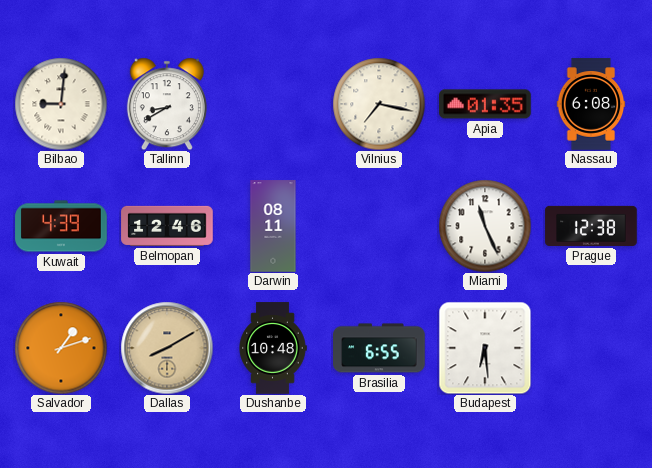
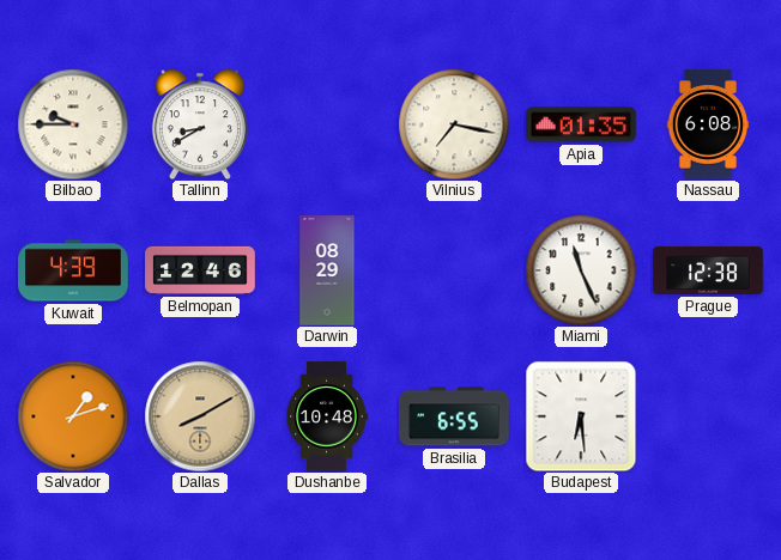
Bilbao: 9:01 -> 9:45 (73, 124)
Darwin: 08:11 -> 08:29 (327, 270)
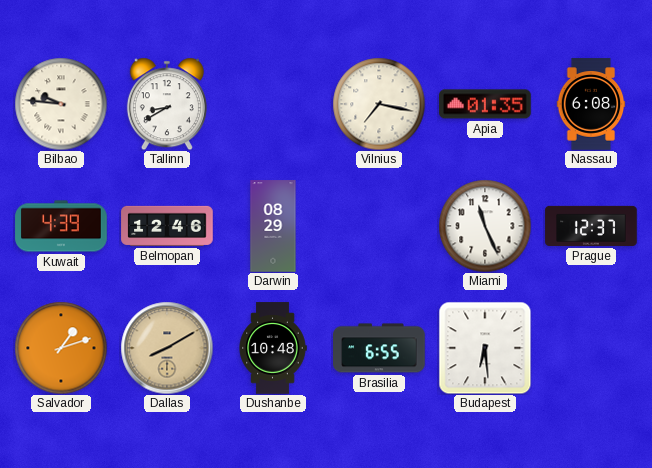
Bilbao: 9:45 -> 9:46 (61, 104)
Prague: 12:38 -> 12:37 (591, 226)
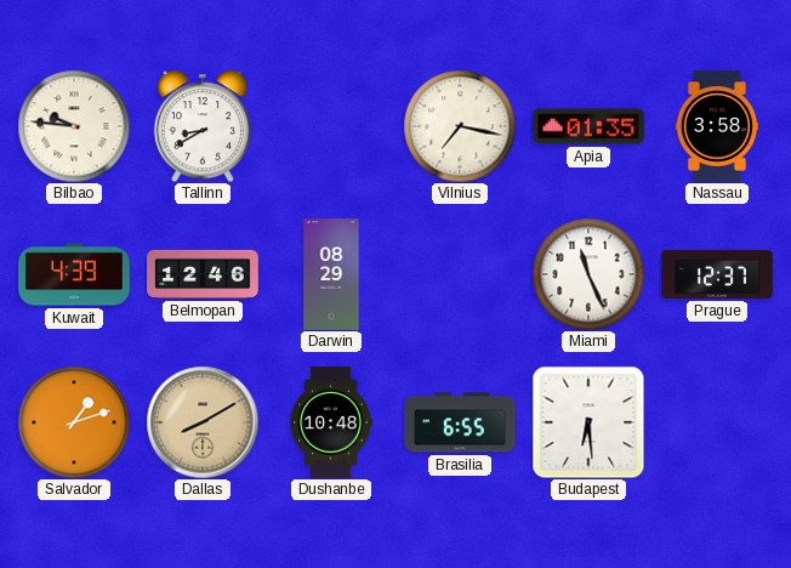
Nassau: 6:08 -> 3:58 (717, 126)
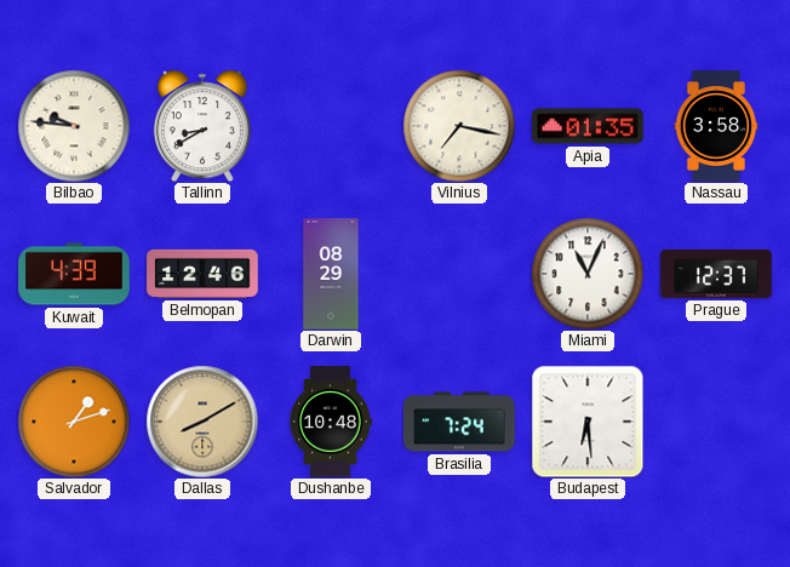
Miami: 11:26 -> 11:04 (588, 274)
Brasilia: 6:55 -> 7:24 (459, 422)
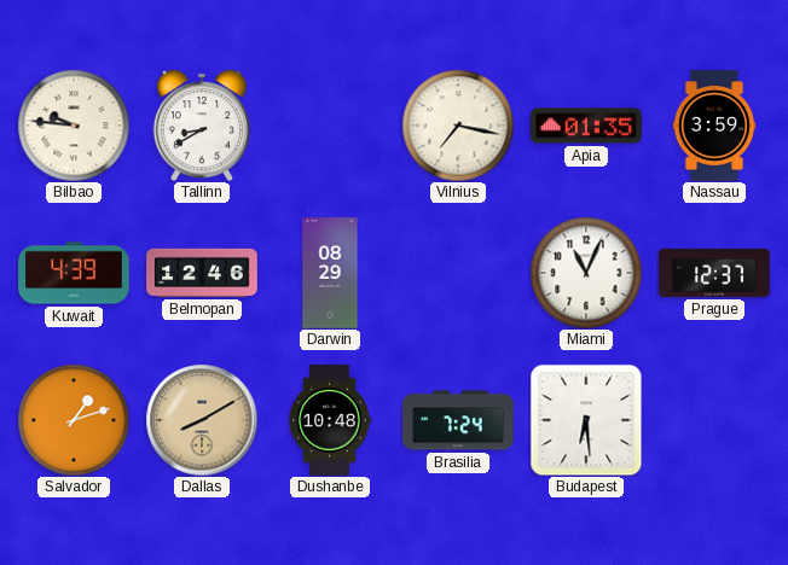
Nassau: 3:58 -> 3:59 (714, 126)
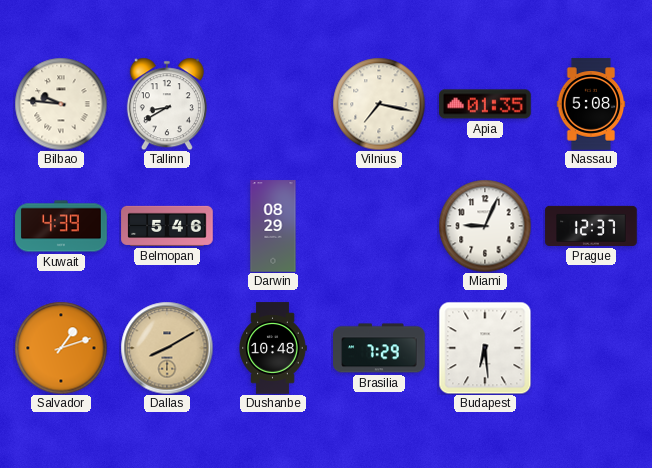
Nassau: 3:59 -> 5:08 (591, 104)
Belmopan: 12:46 -> 5:46 (167, 226)
Miami: 11:04 -> 9:04 (485, 226)
Brasilia: 7:24 -> 7:29 (379, 348)
